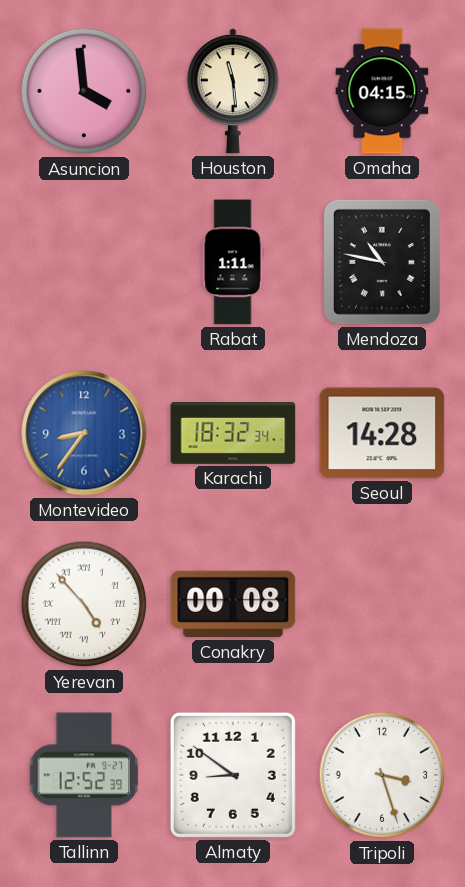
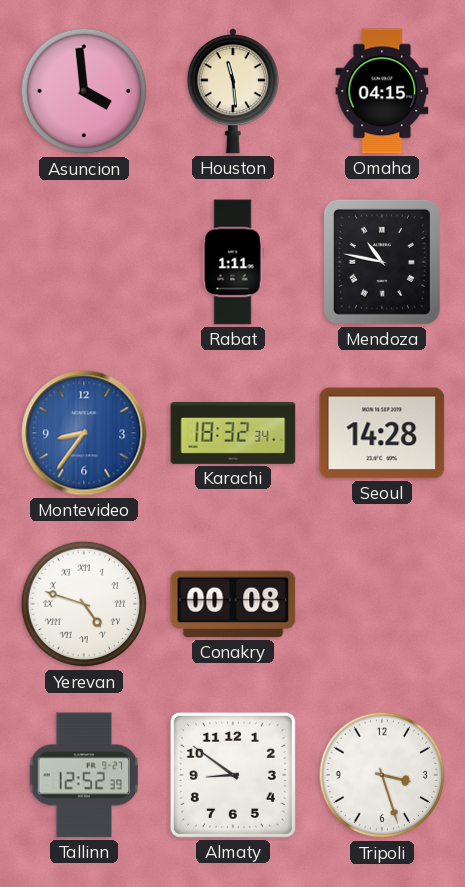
Yerevan: 4:53 -> 4:48 (84, 604)
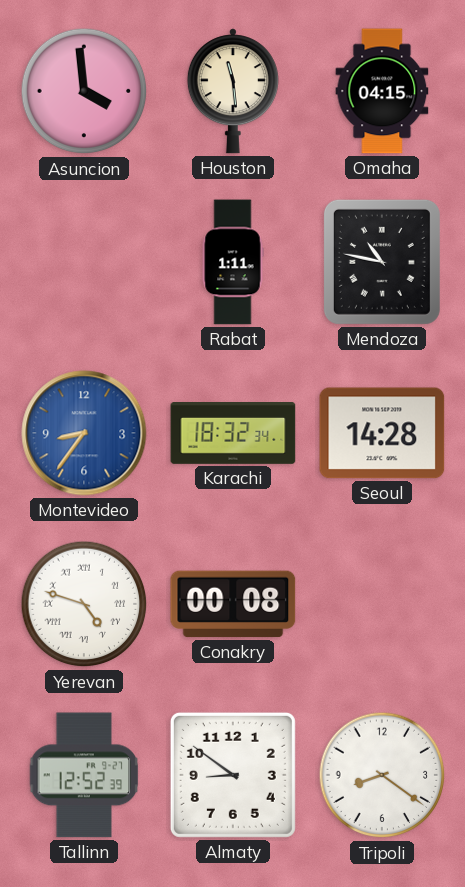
Tripoli: 3:27 -> 8:21 (382, 775)
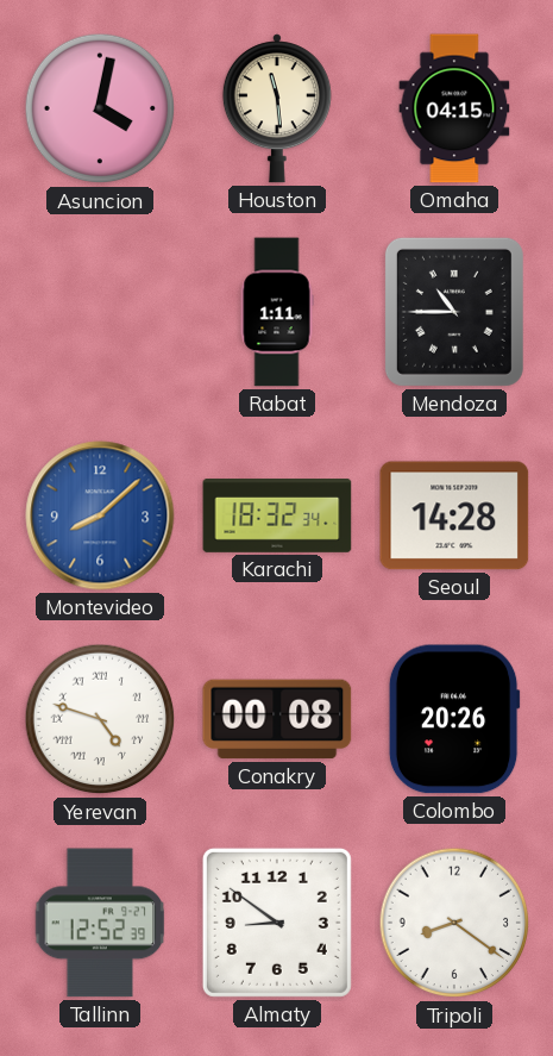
Asuncion: 3:59 -> 4:02 (100, 108)
Mendoza: 10:47 -> 10:45 (454, 312)
Montevideo: 8:36 -> 8:08 (100, 515)
Colombo: none -> 20:26 (454, 719)
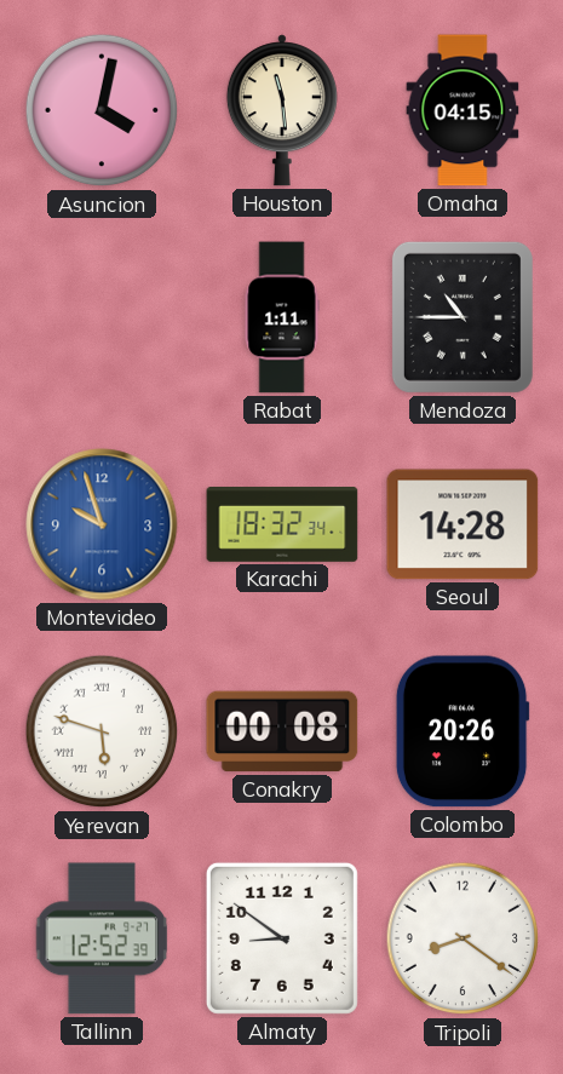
Montevideo: 8:08 -> 9:57 (102, 524)
Yerevan: 4:48 -> 5:48 (102, 731)
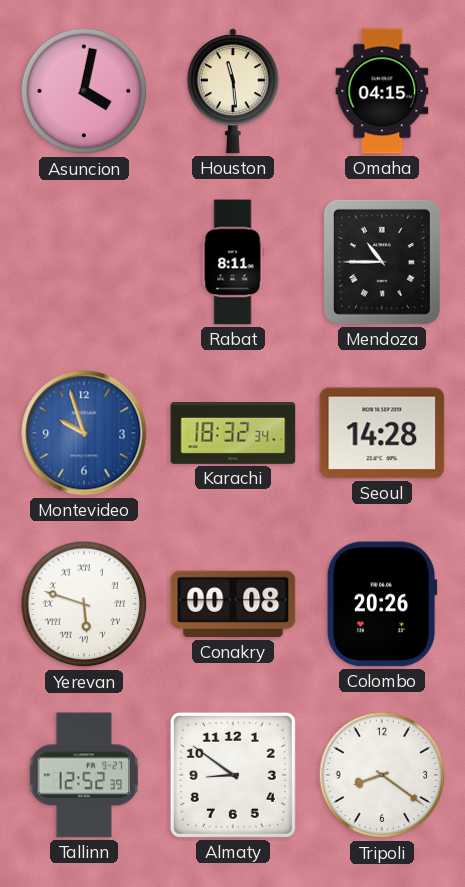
Rabat: 1:11 -> 8:11 (233, 262)
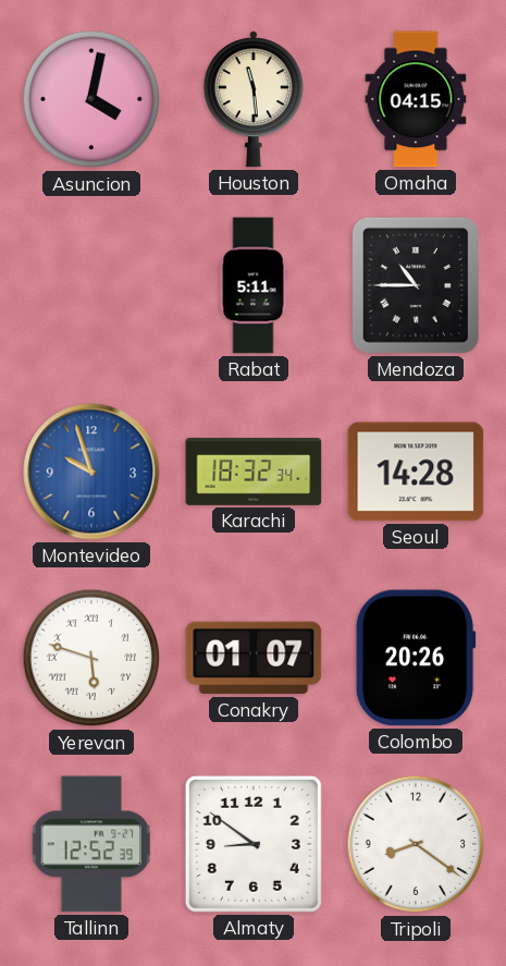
Rabat: 8:11 -> 5:11 (254, 285)
Conakry: 00:08 -> 01:07 (254, 658)
